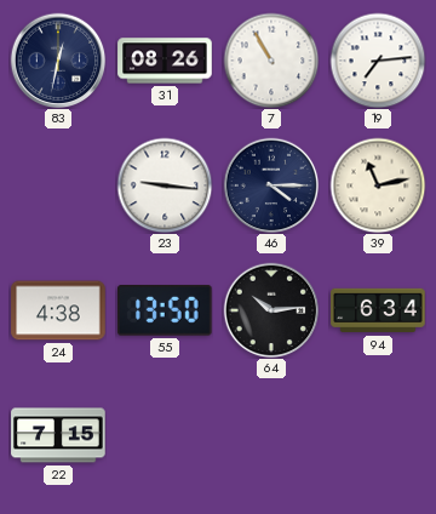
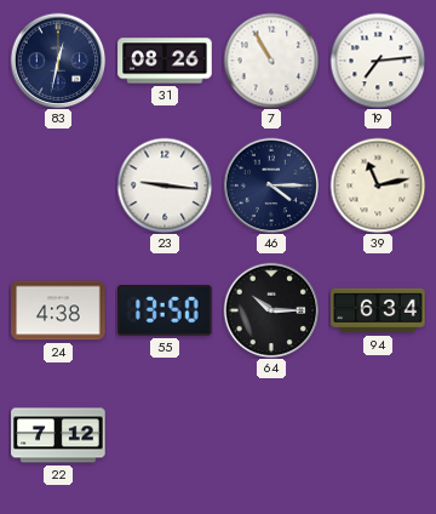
64: 10:14 -> 10:15 (271, 310)
22: 7:15 -> 7:12 (58, 435)
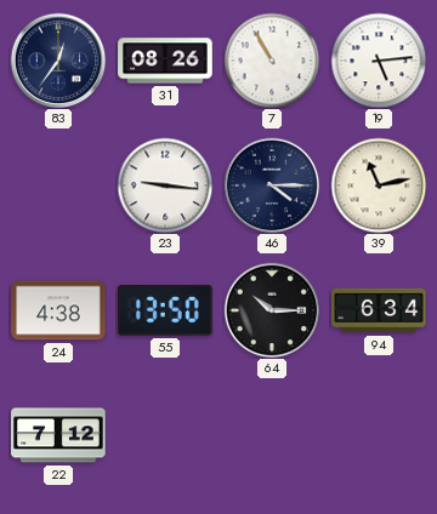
83: 12:32 -> 12:36 (58, 61)
19: 7:14 -> 5:14 (379, 61)
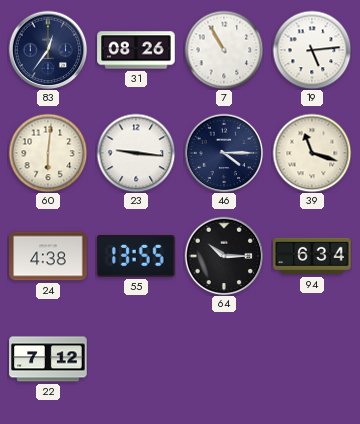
60: none -> 6:01 (48, 153)
39: 11:13 -> 11:18 (312, 153)
55: 13:50 -> 13:55 (137, 257)
